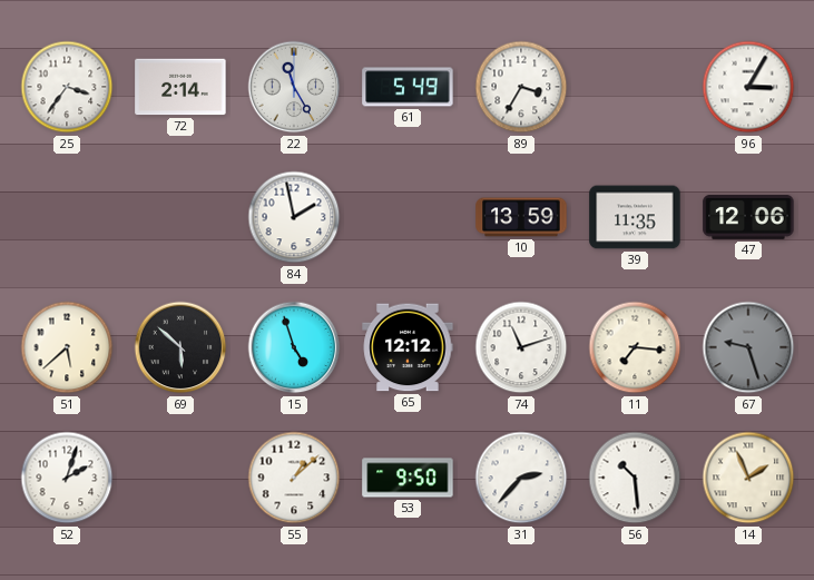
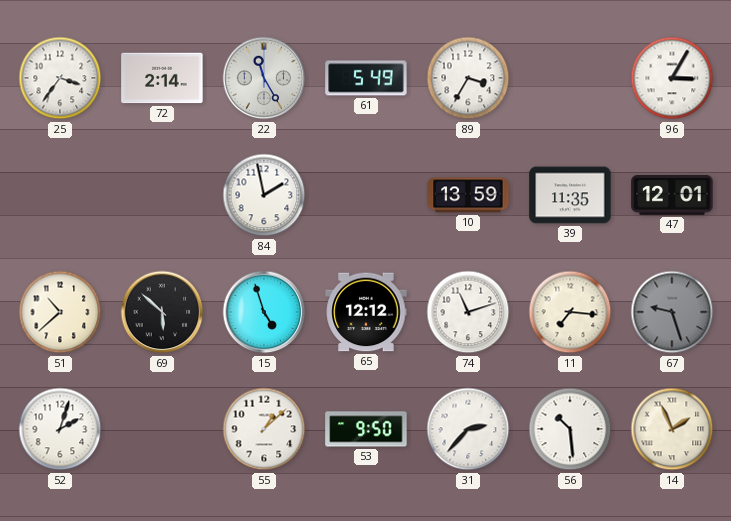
47: 12:06 -> 12:01 (672, 195)
51: 5:38 -> 10:38 (60, 312)
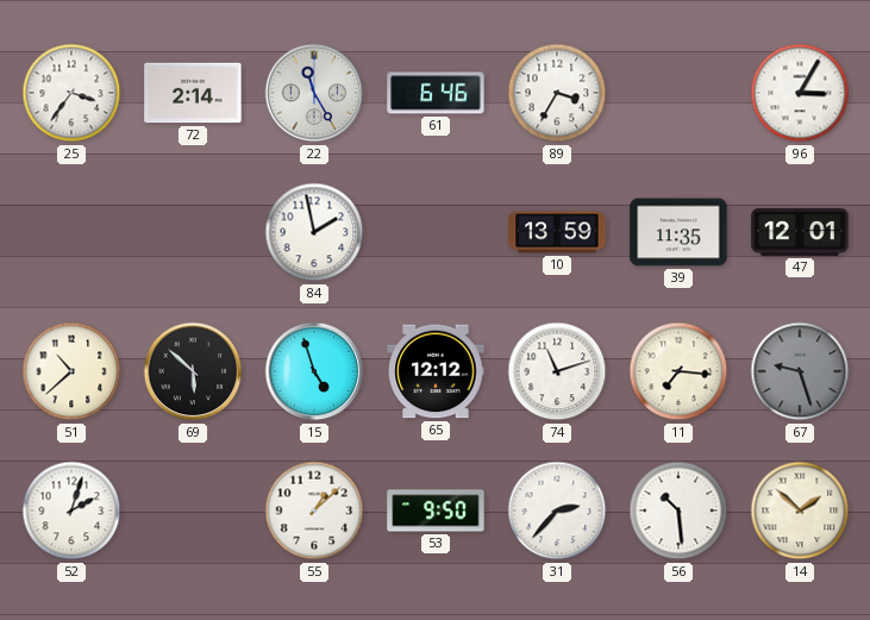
61: 5:49 -> 6:46 (436, 93)
14: 1:56 -> 1:52 (800, 511)
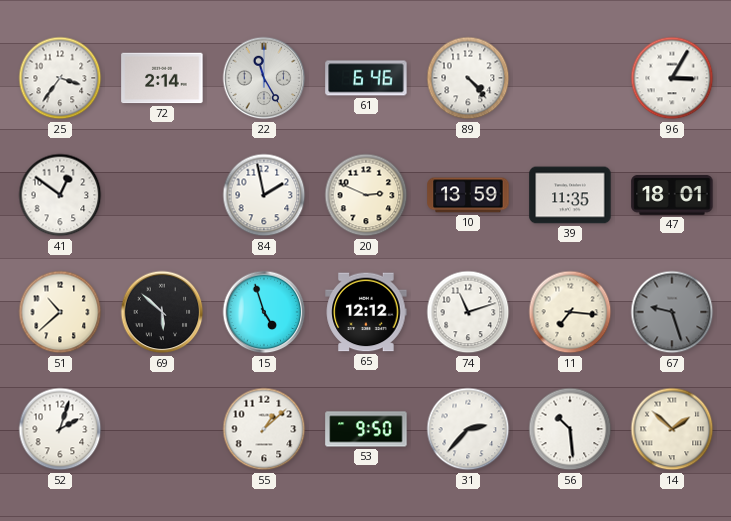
89: 3:35 -> 4:23 (468, 78)
41: none -> 12:51 (60, 195)
20: none -> 2:49 (366, 195)
47: 12:01 -> 18:01 (672, 195)
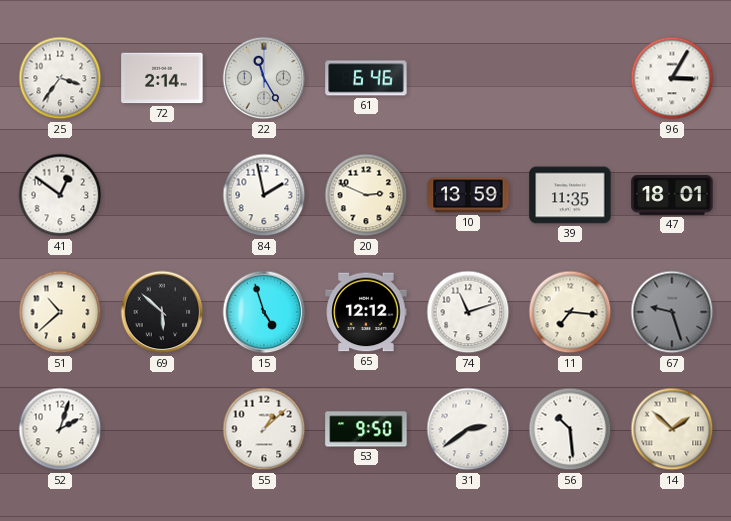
89: 4:23 -> none (468, 78)
31: 2:37 -> 2:39 (468, 429)
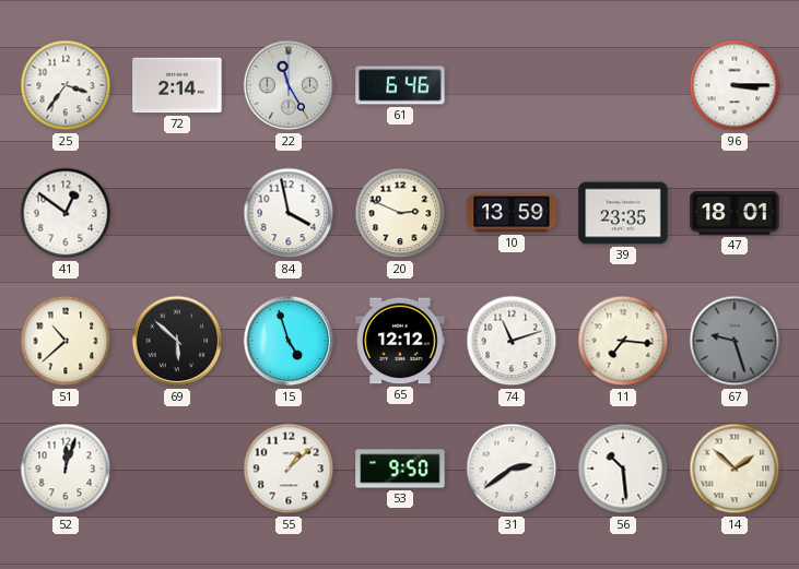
96: 3:05 -> 3:15 (735, 85)
84: 1:58 -> 3:58 (289, 213)
39: 11:35 -> 23:35 (623, 213)
52: 2:03 -> 12:03 (66, 469)
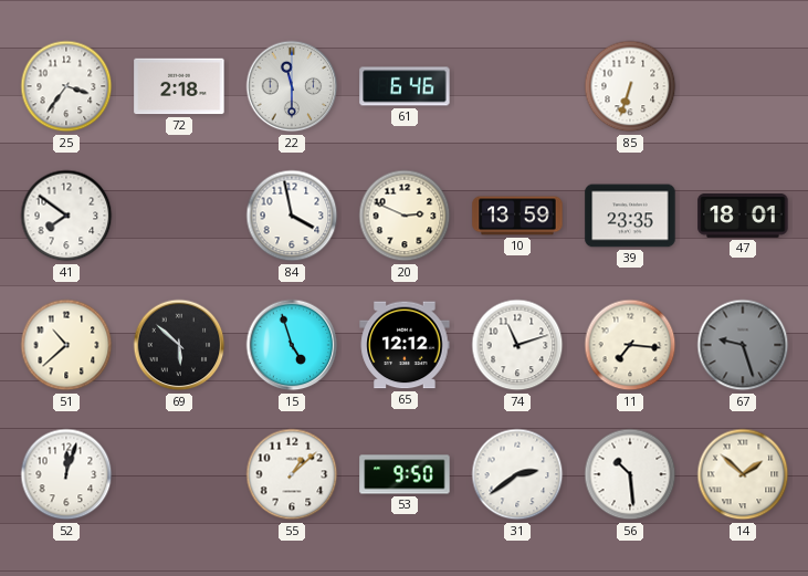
72: 2:14 -> 2:18 (179, 86)
22: 11:25 -> 11:30 (292, 86)
85: none -> 6:33 (630, 86)
96: 3:15 -> none (735, 85)
41: 12:51 -> 7:51 (66, 216)
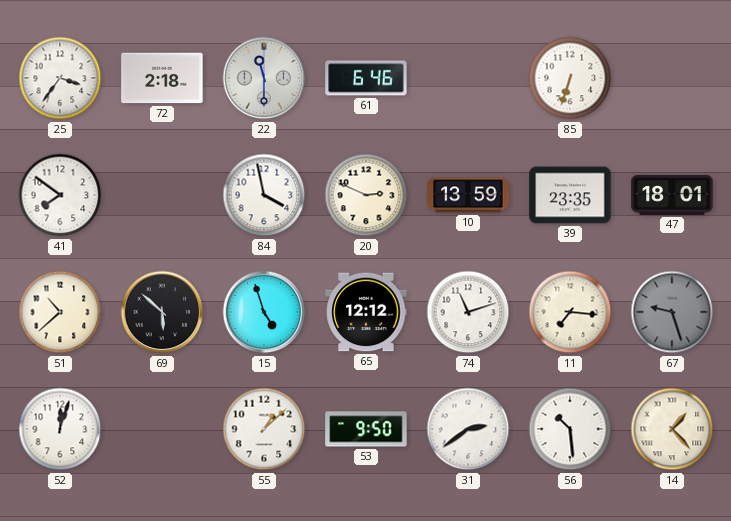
14: 1:52 -> 1:23 (672, 429)
